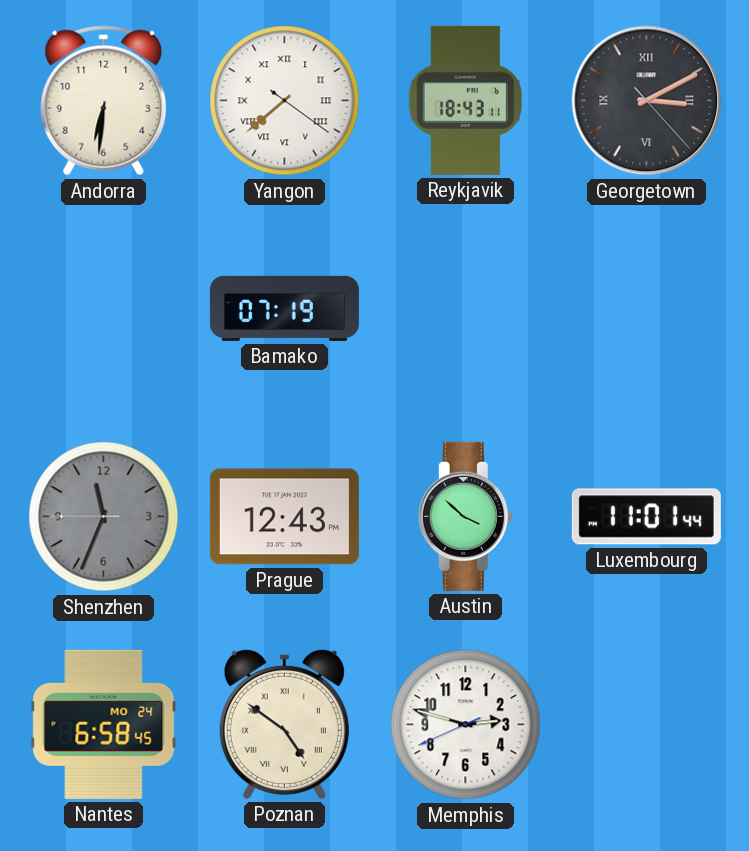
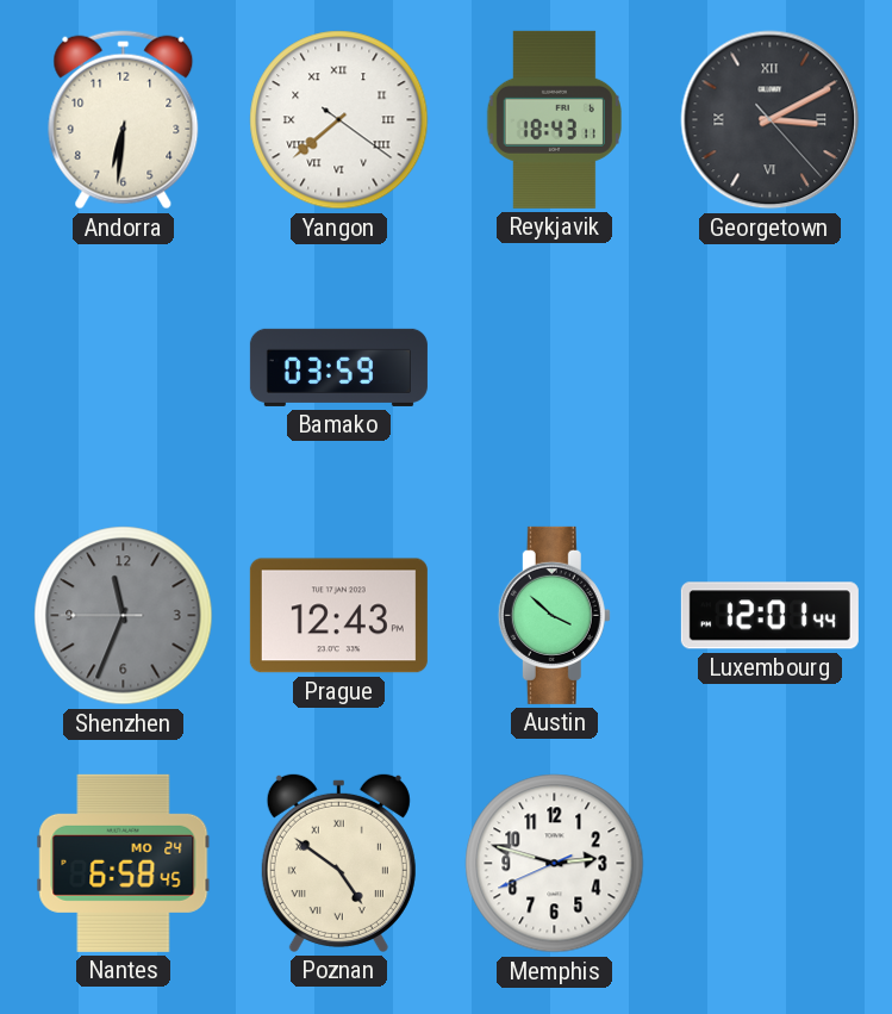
Bamako: 07:19 -> 03:59 (338, 367)
Luxembourg: 11:01 -> 12:01 (769, 616)
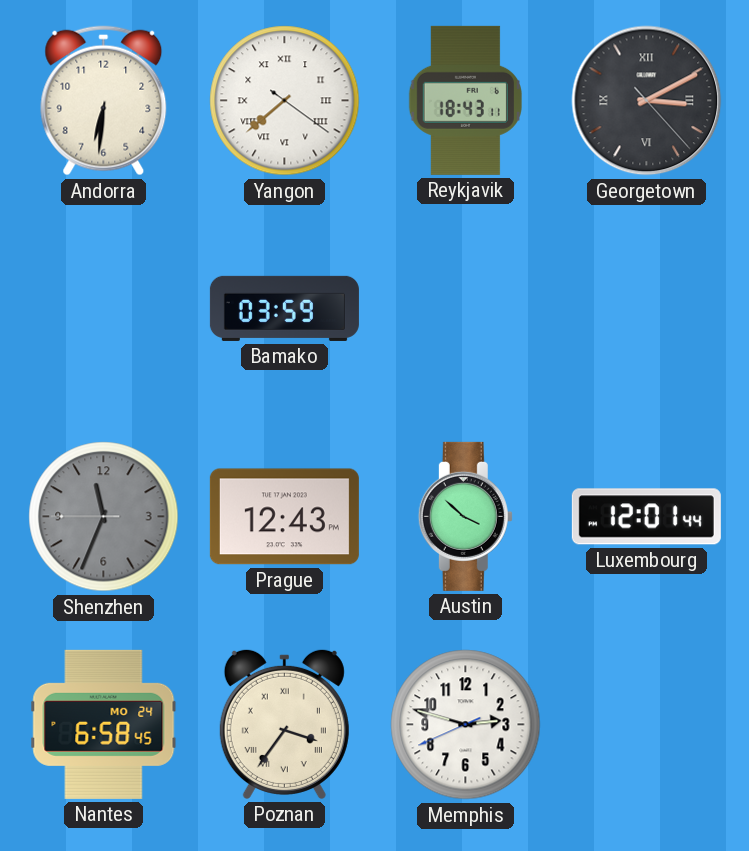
Poznan: 4:51 -> 3:36 (284, 724)
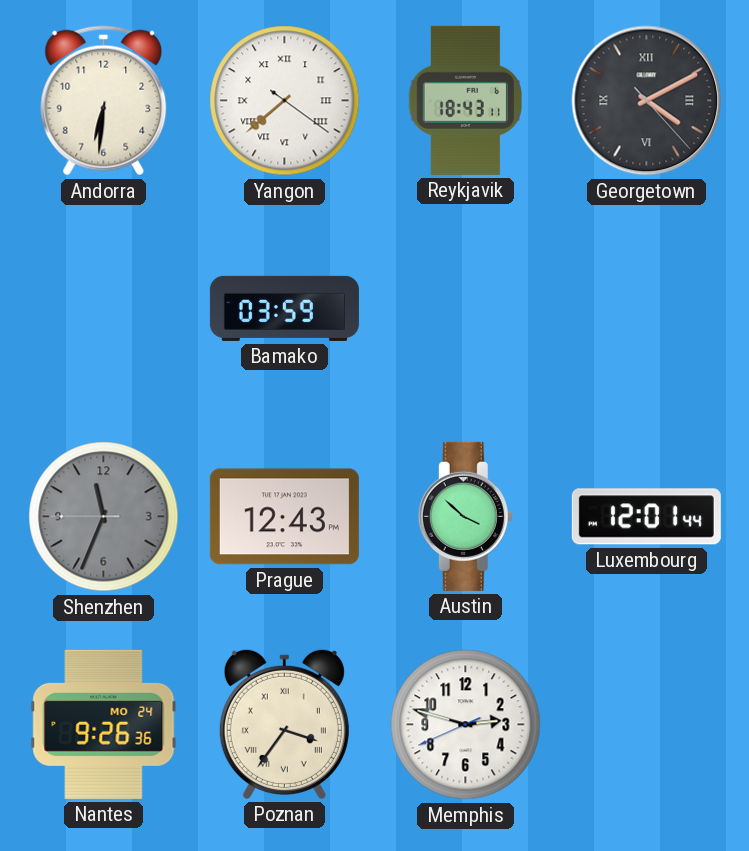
Georgetown: 3:10 -> 4:10 (647, 101)
Nantes: 6:58 -> 9:26 (104, 724)
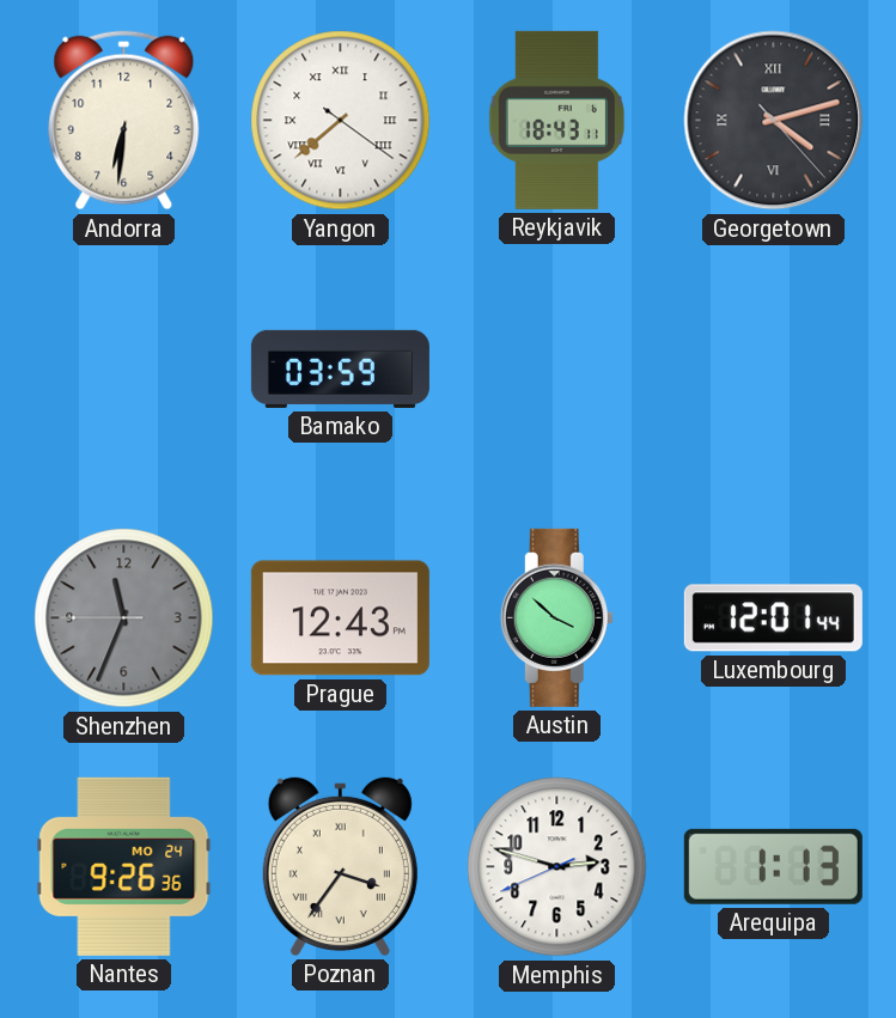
Georgetown: 4:10 -> 4:12 (774, 121)
Arequipa: none -> 1:13 (773, 866)
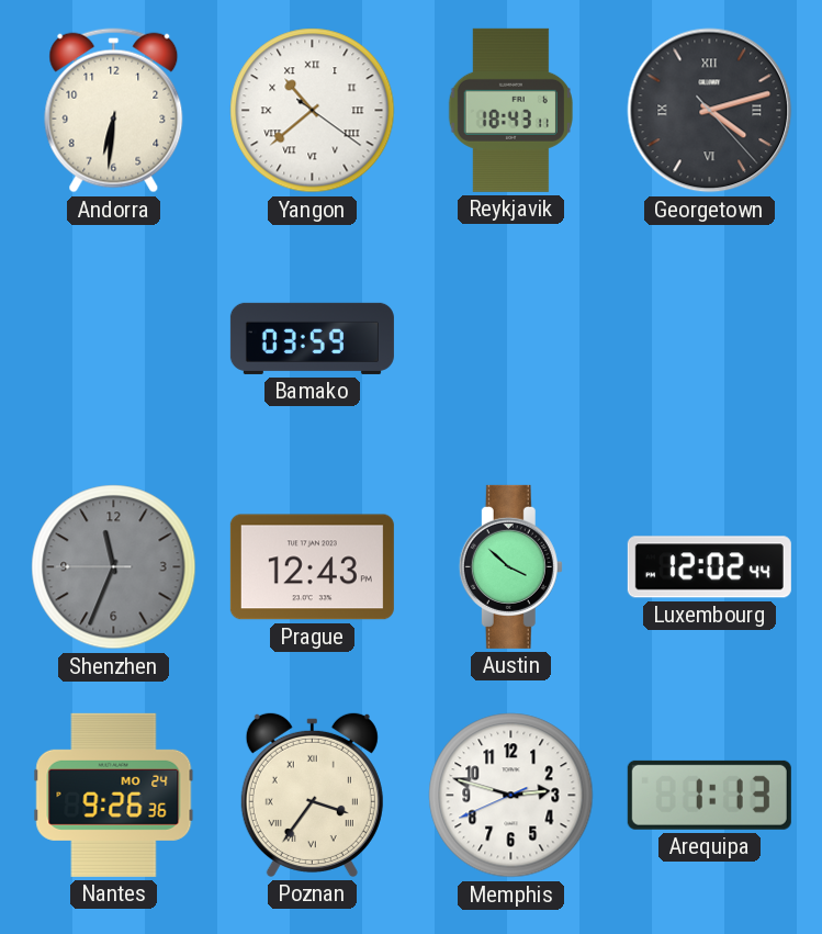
Yangon: 7:38 -> 10:38 (313, 111)
Luxembourg: 12:01 -> 12:02 (709, 567)
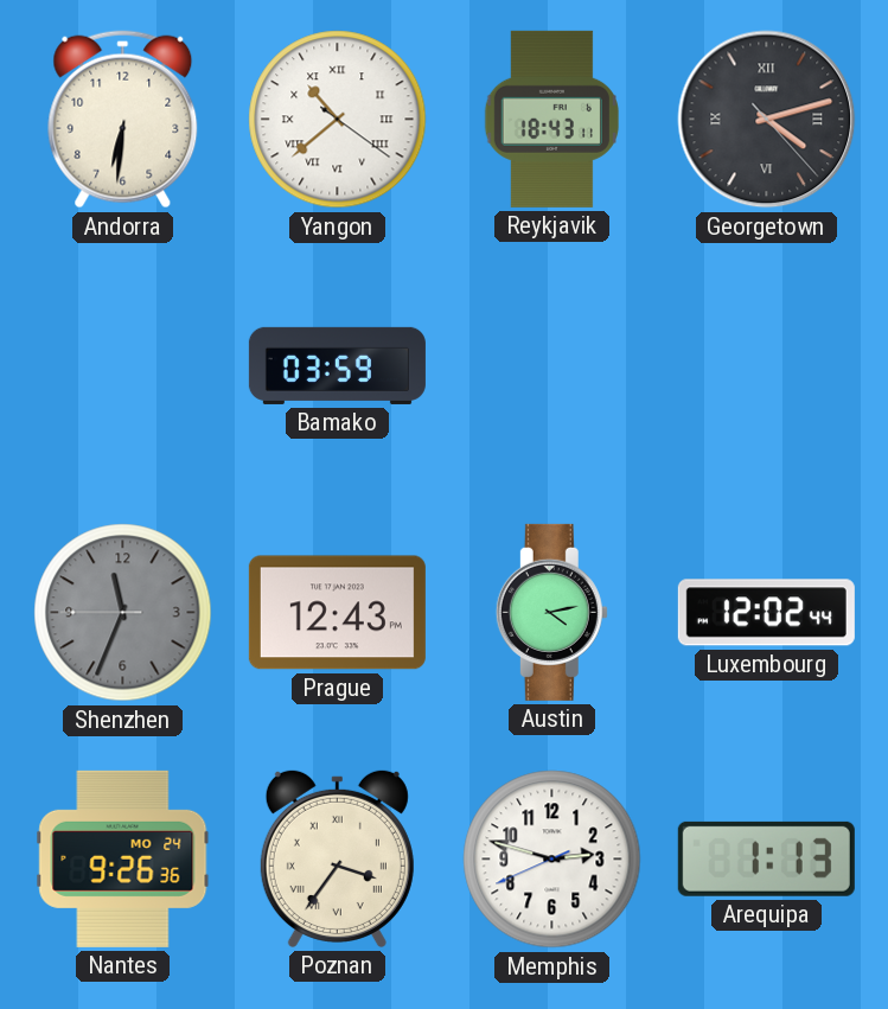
Austin: 3:52 -> 4:13 (551, 612)
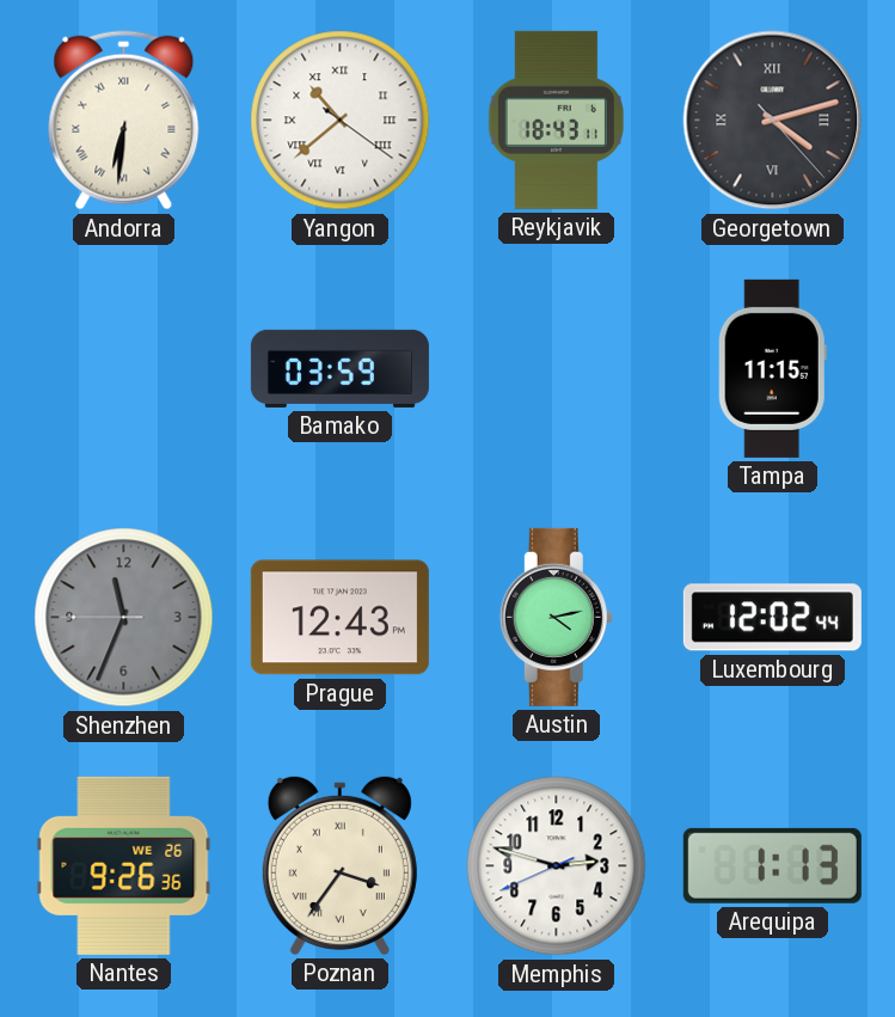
Andorra numerals: Arabic -> Roman (124, 121)
Tampa: none -> 11:15 (772, 368)
Nantes date: MO 24 -> WE 26 (124, 865)
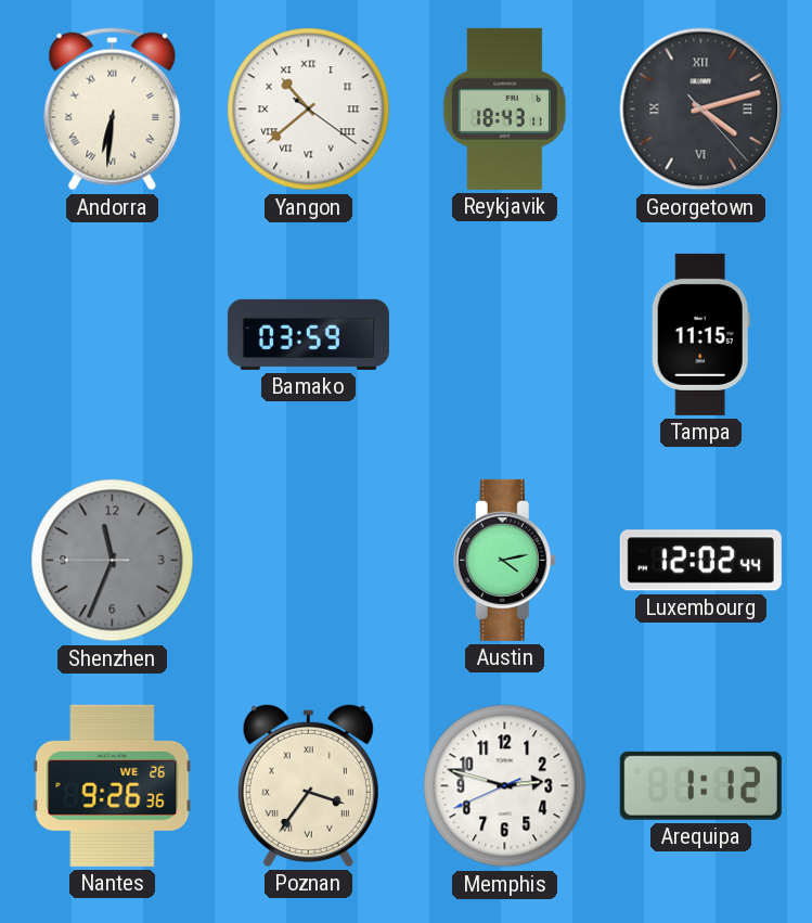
Prague: 12:43 -> none (339, 618)
Arequipa: 1:13 -> 1:12 (700, 785)
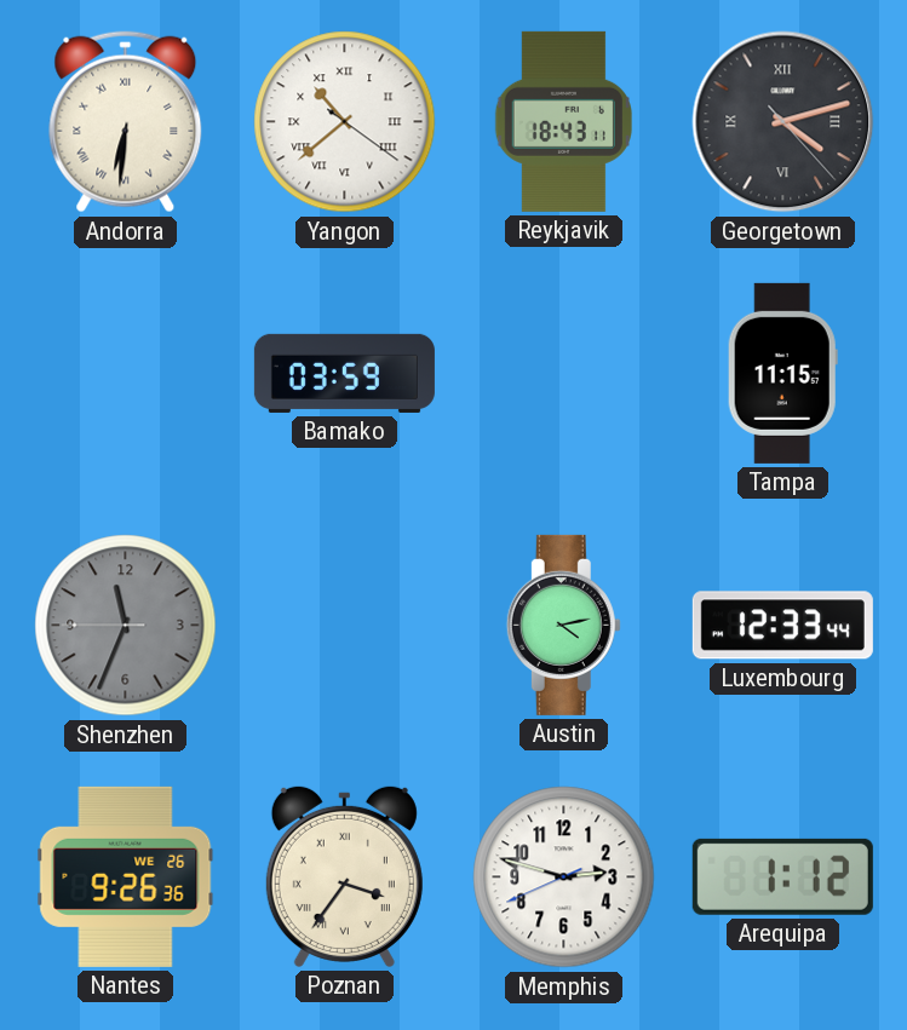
Luxembourg: 12:02 -> 12:33 (782, 626)
